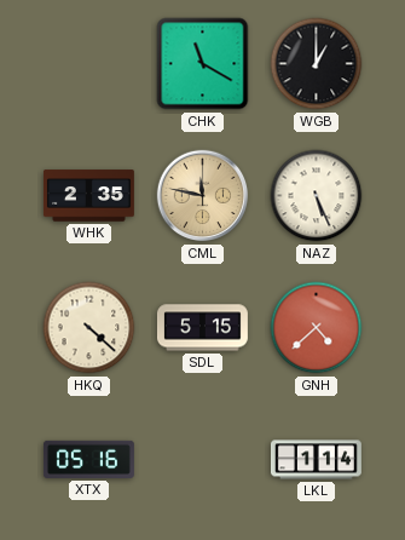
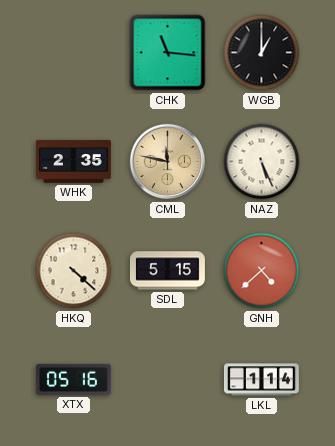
CHK: 11:20 -> 11:16 (168, 53)
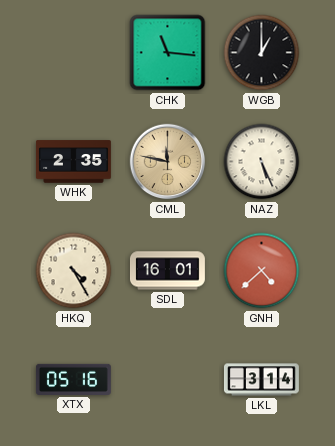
HKQ: 4:22 -> 4:25 (74, 271)
SDL: 5:15 -> 16:01 (167, 271)
LKL: 1:14 -> 3:14 (261, 380)
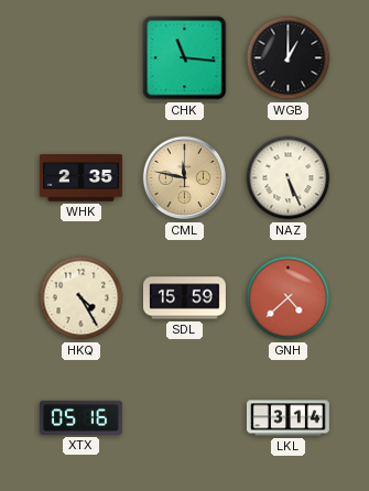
SDL: 16:01 -> 15:59 (184, 298)
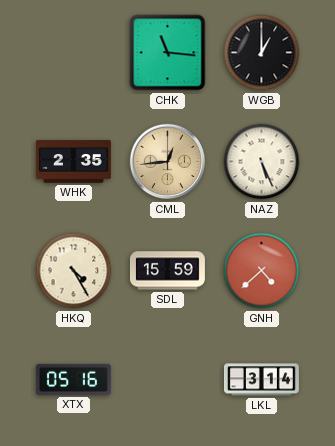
CML: 11:47 -> 12:44 (168, 162)
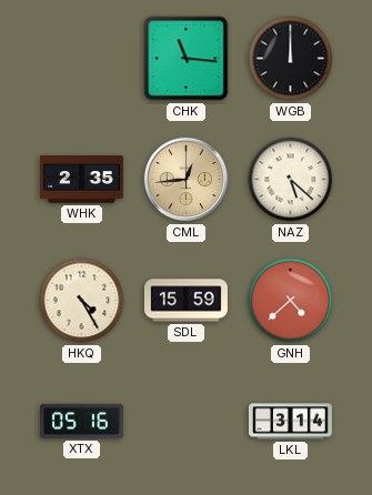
WGB: 1:00 -> 12:00 (291, 59)
NAZ: 5:26 -> 5:22 (291, 180)
